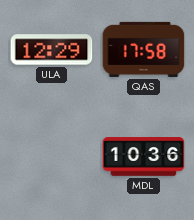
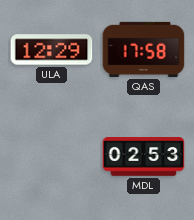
MDL: 10:36 -> 02:53 (144, 157)
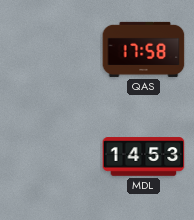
ULA: 12:29 -> none (52, 50)
MDL: 02:53 -> 14:53 (144, 157)
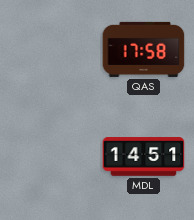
MDL: 14:53 -> 14:51 (144, 157)
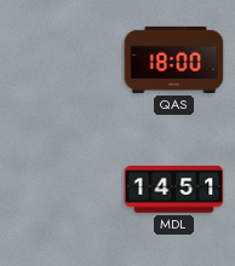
QAS: 17:58 -> 18:00 (174, 59)
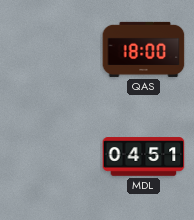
MDL: 14:51 -> 04:51 (144, 157)
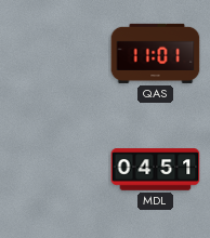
QAS: 18:00 -> 11:01 (156, 53)
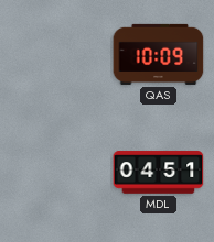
QAS: 11:01 -> 10:09 (159, 54)
